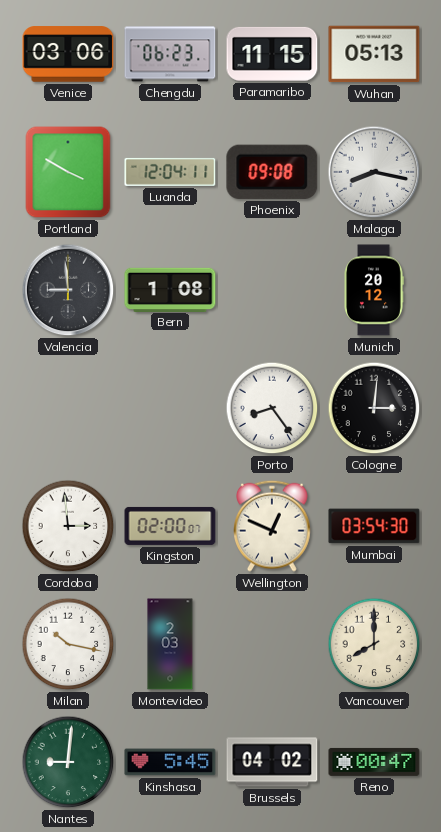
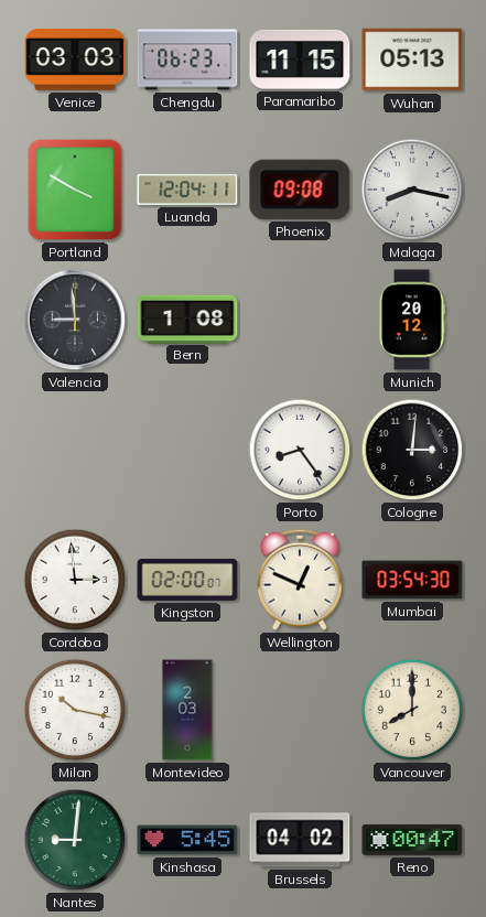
Venice: 03:06 -> 03:03 (75, 60)
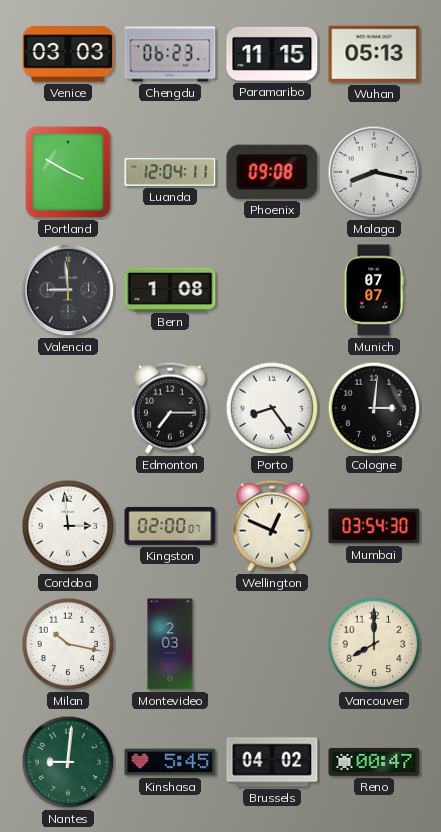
Munich: 20:12 -> 07:07 (374, 290)
Edmonton: none -> 7:15 (171, 408)
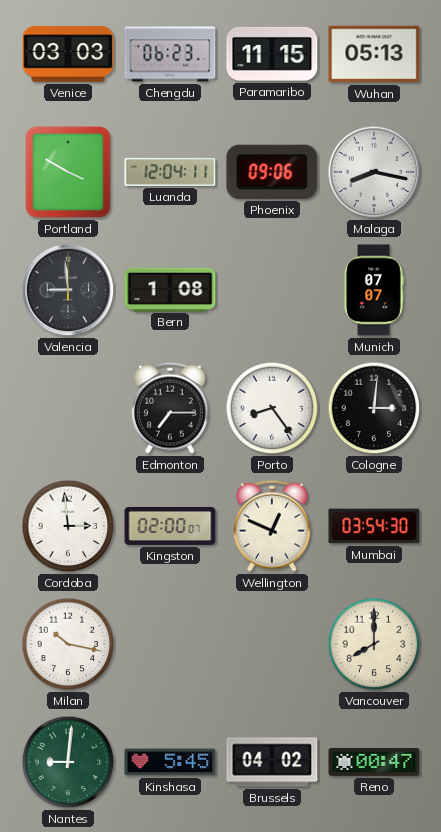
Phoenix: 09:08 -> 09:06 (272, 172)
Montevideo: 2:03 -> none (170, 644)
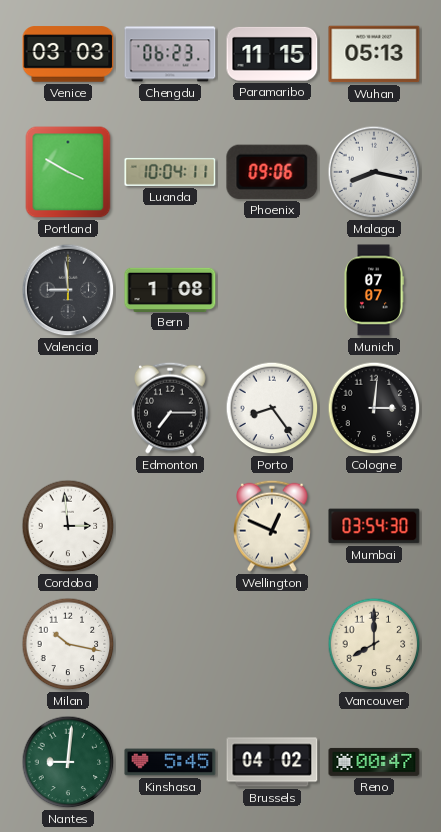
Luanda: 12:04 -> 10:04 (170, 172)
Kingston: 02:00 -> none (170, 526)
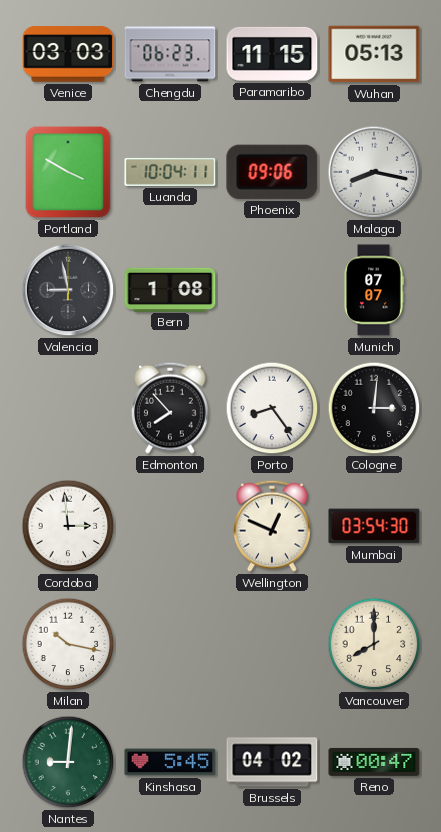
Valencia: 8:59 -> 8:58 (68, 290)
Edmonton: 7:15 -> 7:53 (171, 408)
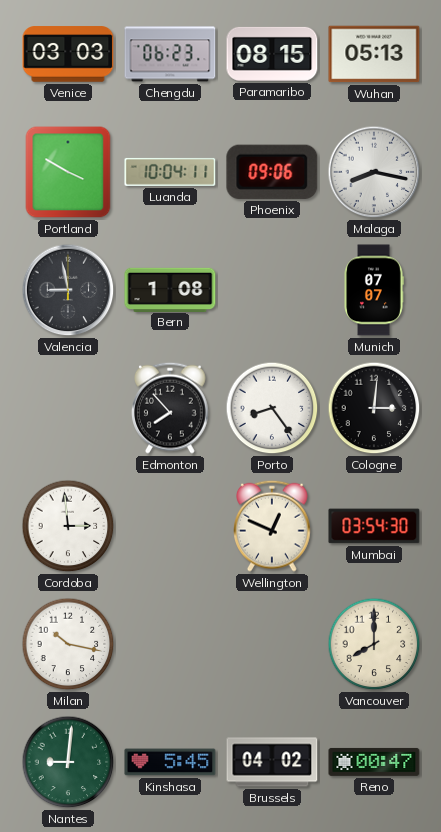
Paramaribo: 11:15 -> 08:15 (272, 54)
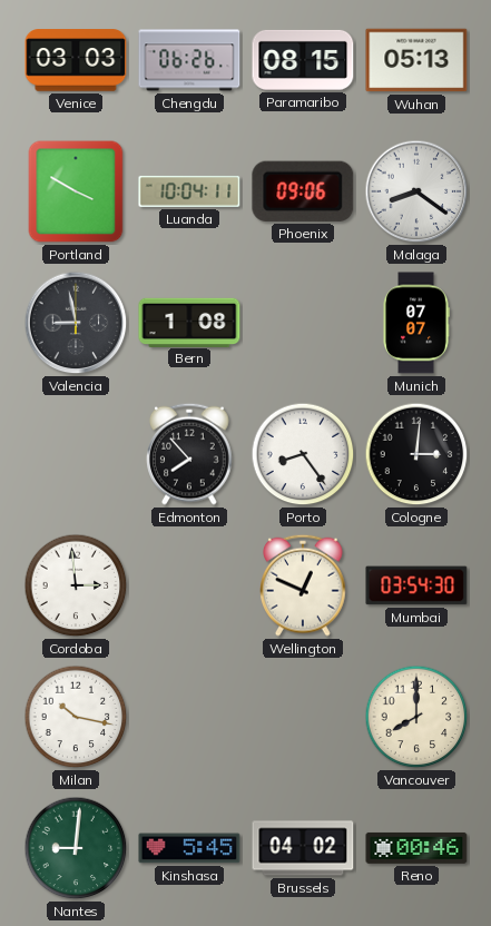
Chengdu: 06:23 -> 06:26 (189, 60)
Malaga: 8:17 -> 8:21 (416, 191)
Reno: 00:47 -> 00:46 (416, 848)
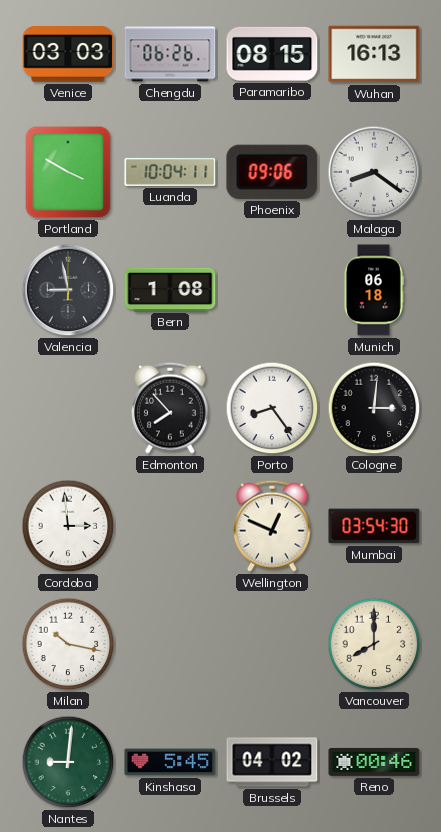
Wuhan: 05:13 -> 16:13 (374, 54)
Munich: 07:07 -> 06:18 (374, 290)
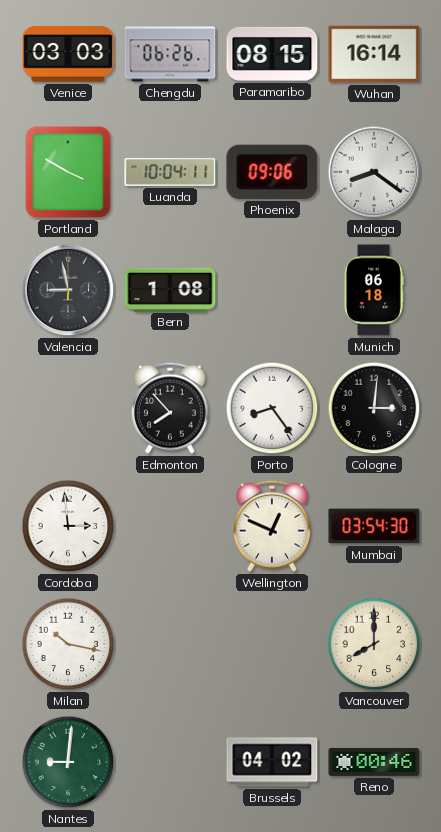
Wuhan: 16:13 -> 16:14 (374, 54)
Kinshasa: 5:45 -> none (170, 762)
